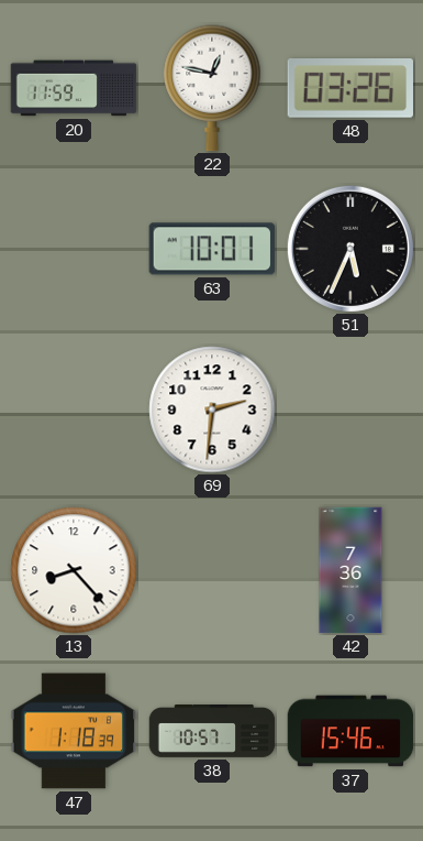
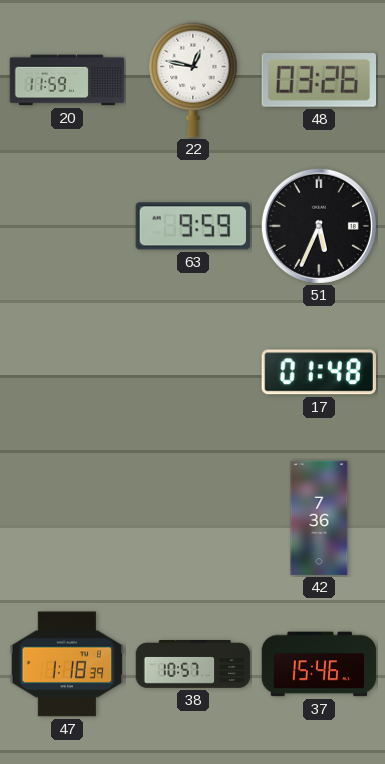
63: 10:01 -> 9:59 (193, 226)
69: 2:31 -> none (212, 409)
17: none -> 01:48 (318, 372)
13: 8:23 -> none (74, 570)
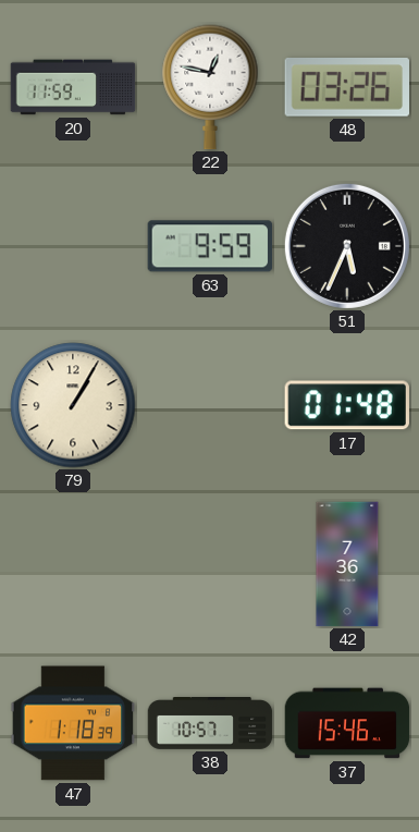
79: none -> 1:05 (73, 405)
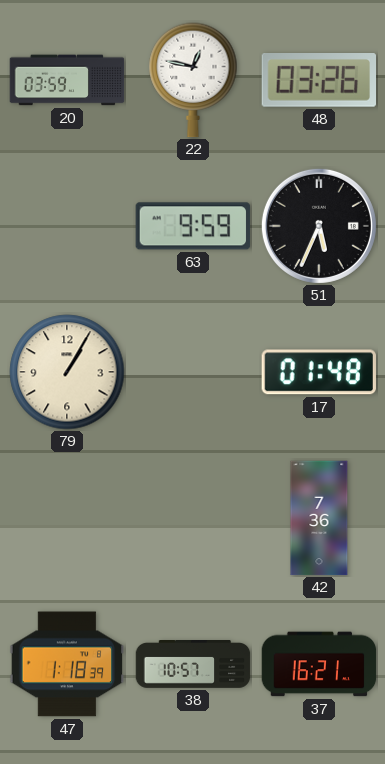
20: 11:59 -> 03:59 (67, 80)
37: 15:46 -> 16:21 (319, 664)
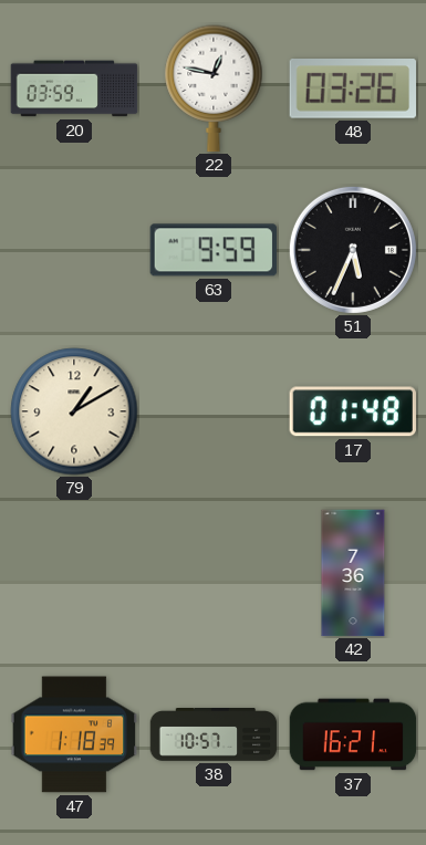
79: 1:05 -> 1:10 (74, 411)
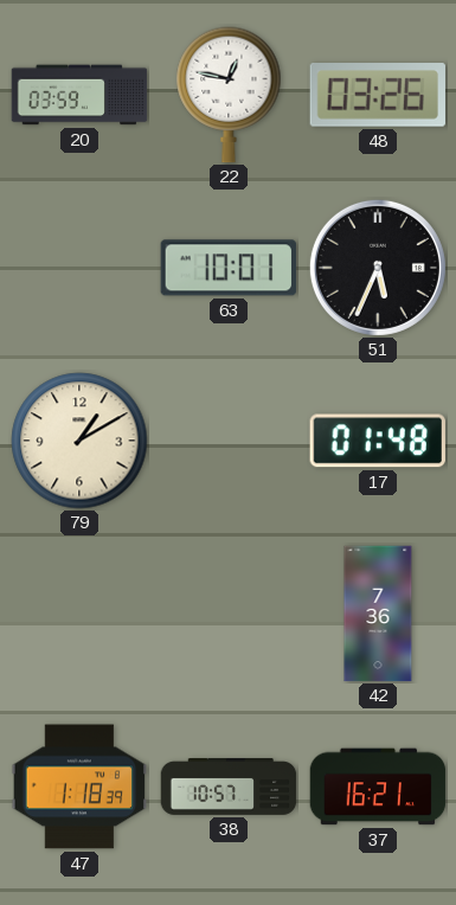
63: 9:59 -> 10:01 (229, 268)
